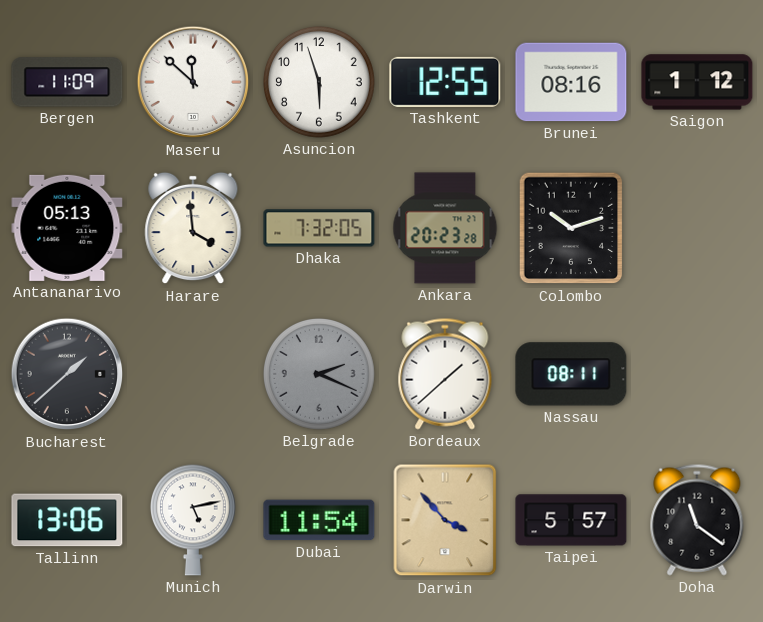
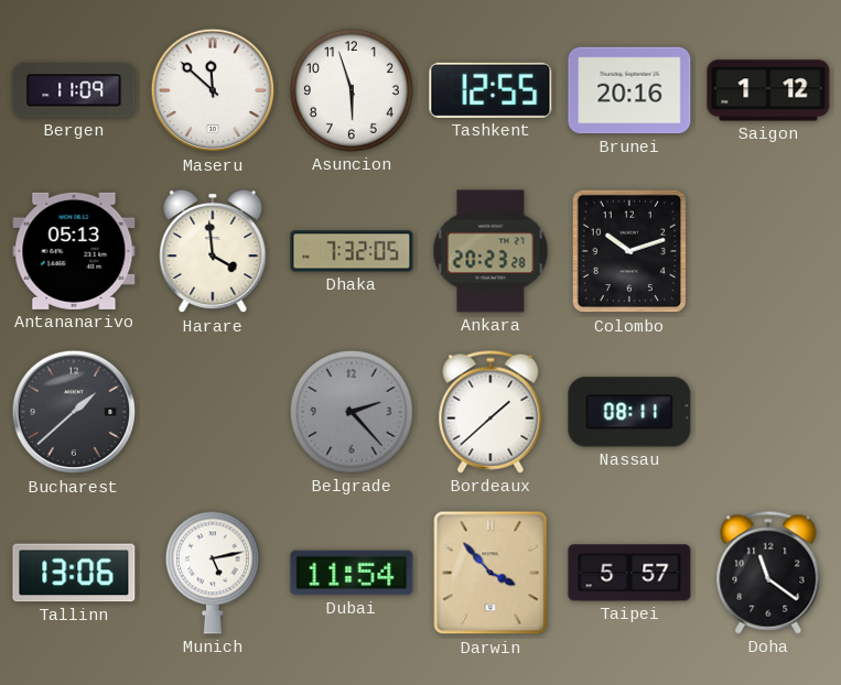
Brunei: 08:16 -> 20:16 (629, 90)
Belgrade: 2:19 -> 2:23 (352, 412)
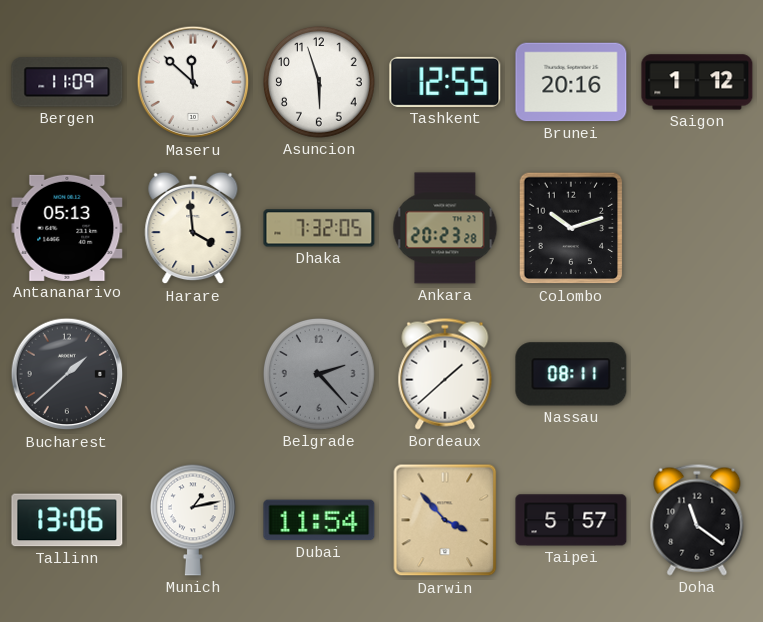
Munich: 5:13 -> 1:13 (193, 520)
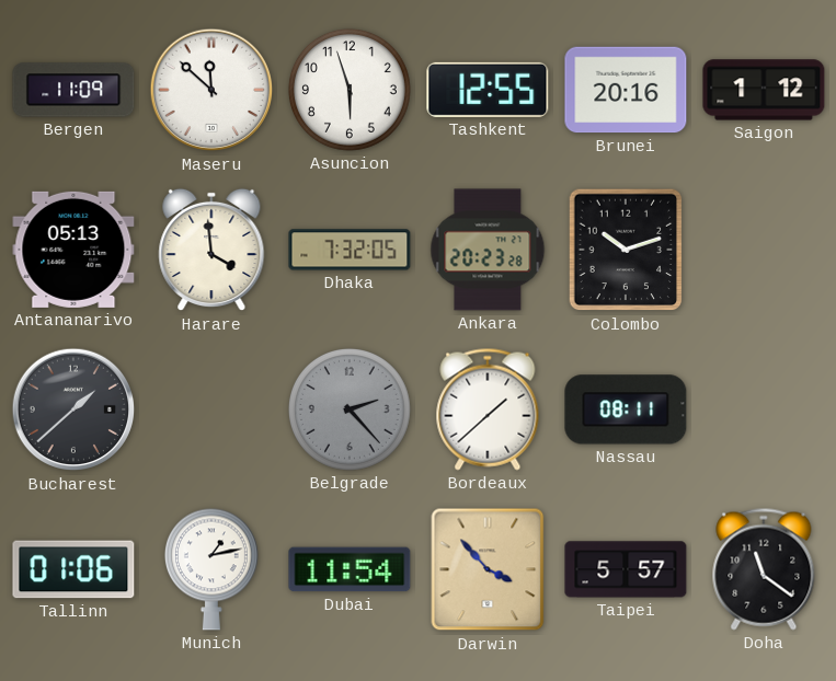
Tallinn: 13:06 -> 01:06 (73, 569)
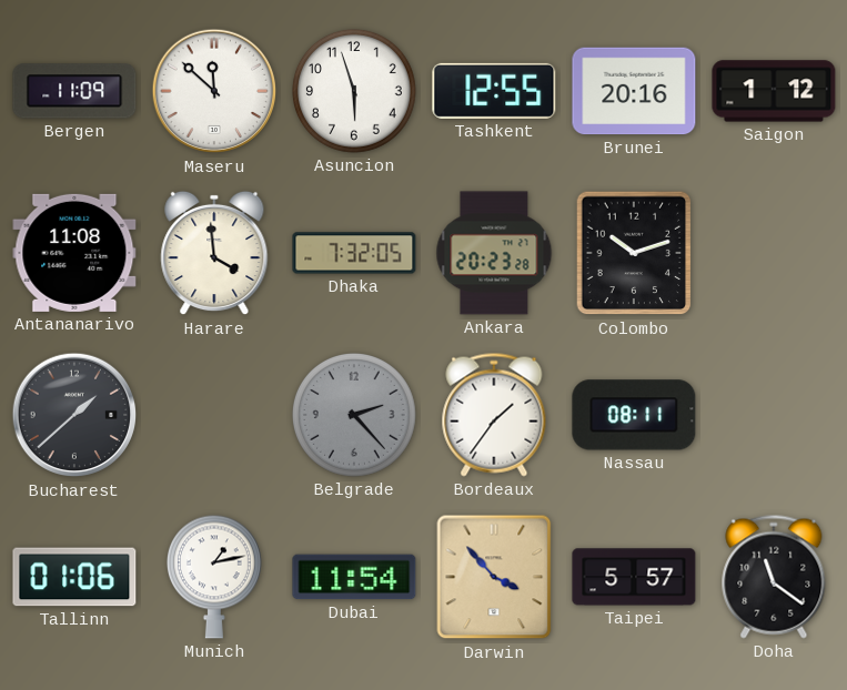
Antananarivo: 05:13 -> 11:08 (74, 253)
Bordeaux: 1:38 -> 1:36 (494, 415)
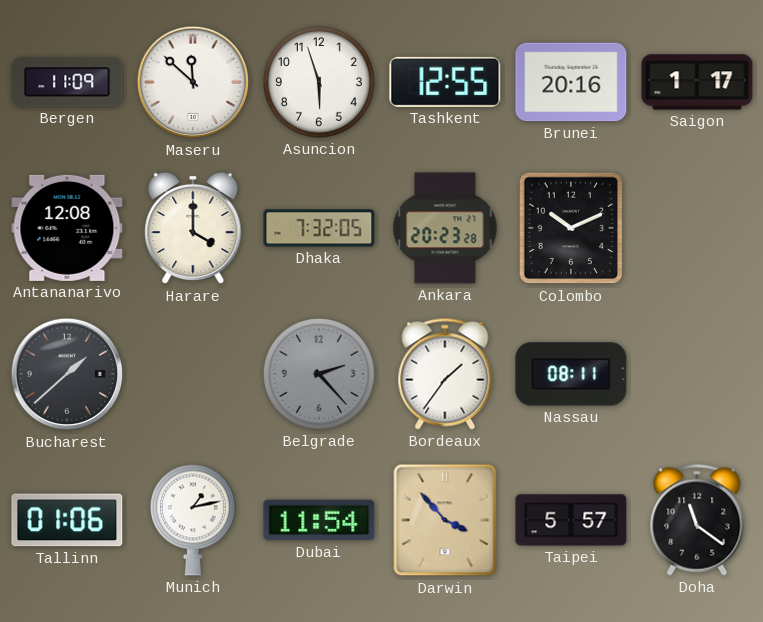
Saigon: 1:12 -> 1:17 (697, 82)
Antananarivo: 11:08 -> 12:08 (67, 228)
Harare: 3:59 -> 4:00 (193, 228)
Colombo: 10:12 -> 10:11 (571, 228)
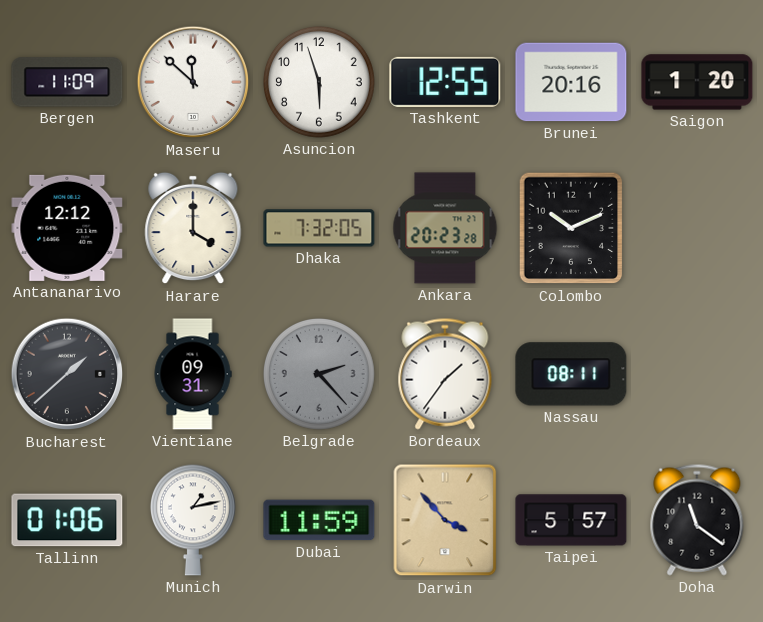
Saigon: 1:17 -> 1:20 (697, 82)
Antananarivo: 12:08 -> 12:12 (67, 228)
Vientiane: none -> 09:31 (193, 374)
Dubai: 11:54 -> 11:59 (319, 520)
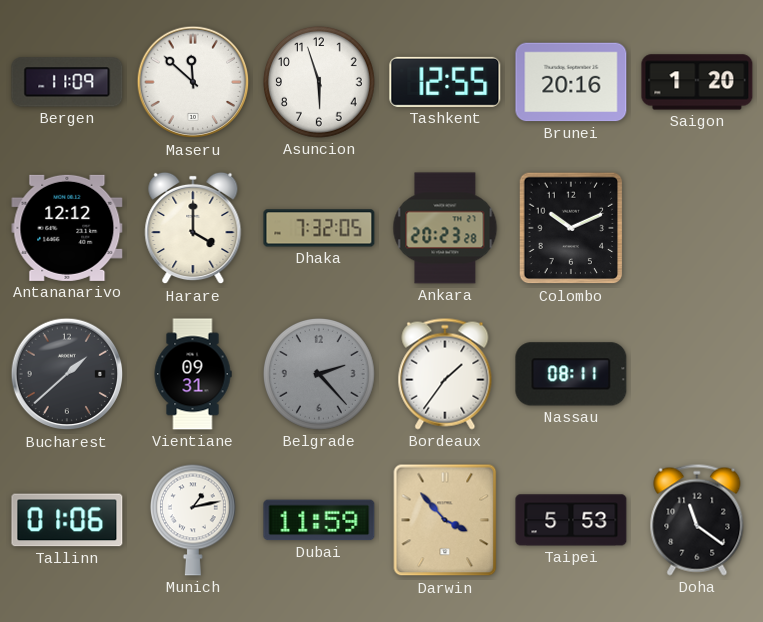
Taipei: 5:57 -> 5:53 (571, 520)
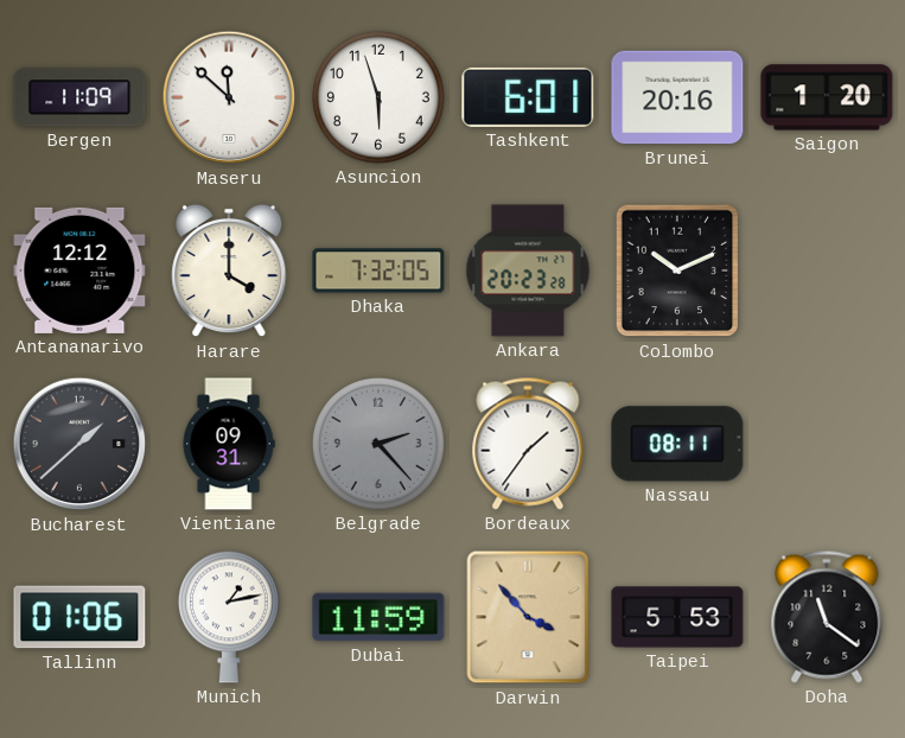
Tashkent: 12:55 -> 6:01 (528, 97)
